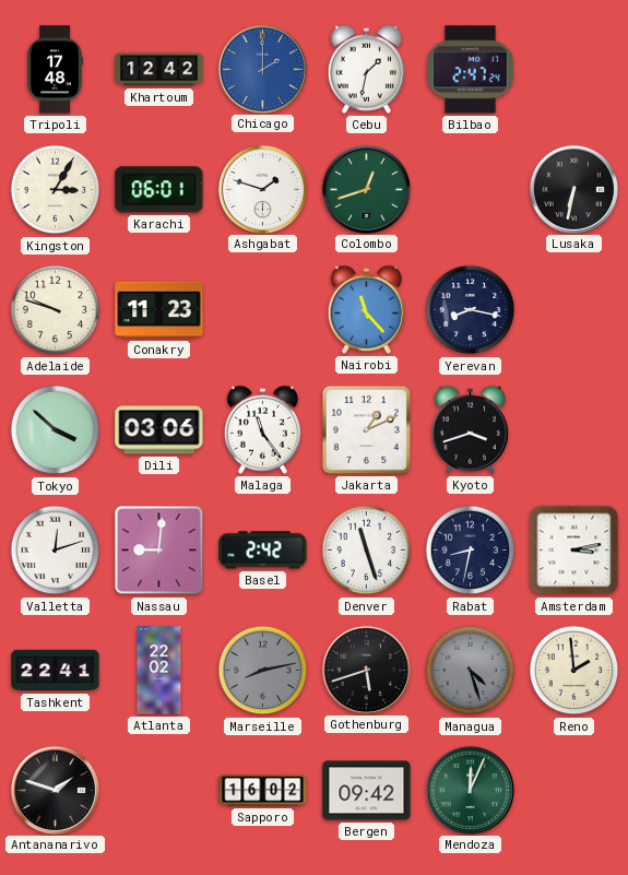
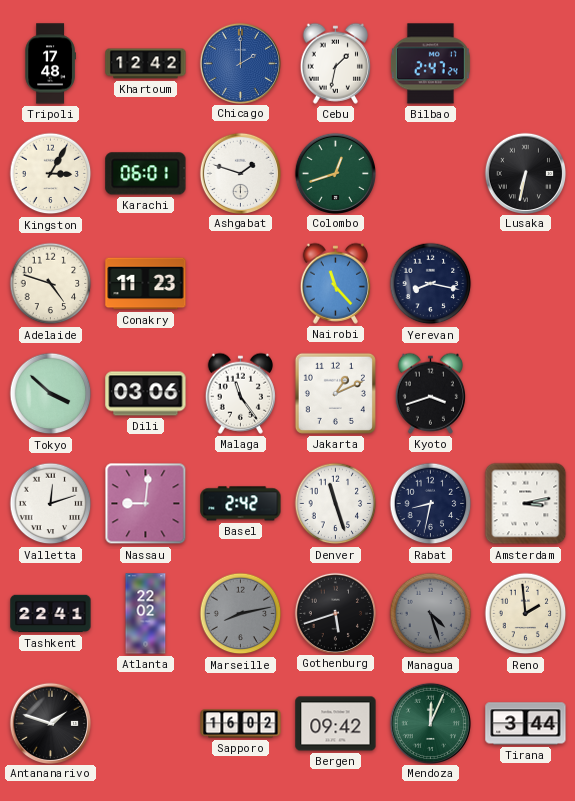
Adelaide: 9:48 -> 4:48 (51, 284)
Tirana: none -> 3:44 (526, 724)
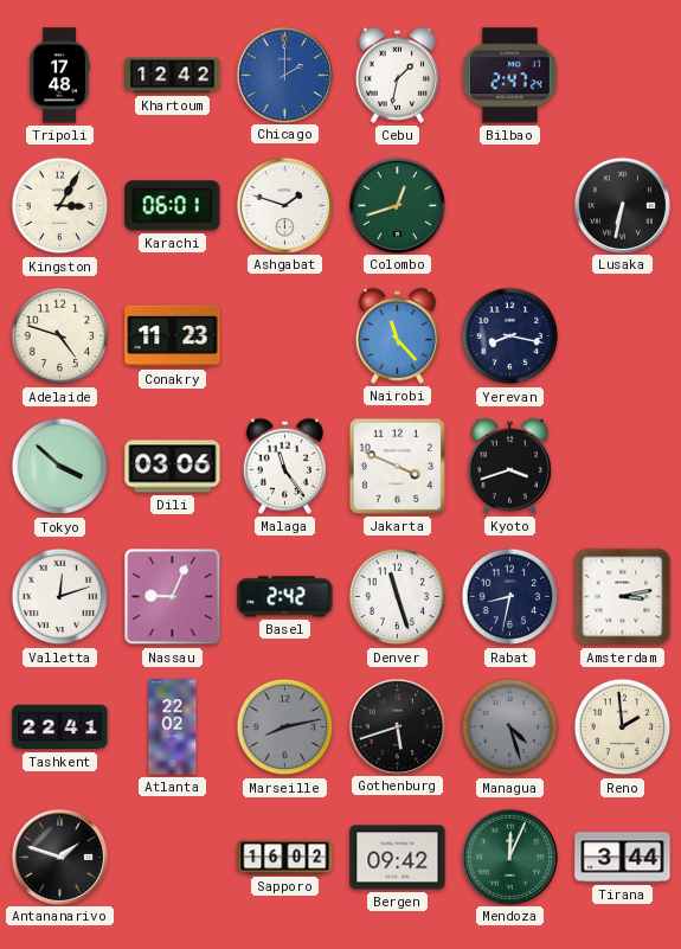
Jakarta: 1:11 -> 3:49 (397, 466)
Nassau: 9:01 -> 9:04 (173, 597)
